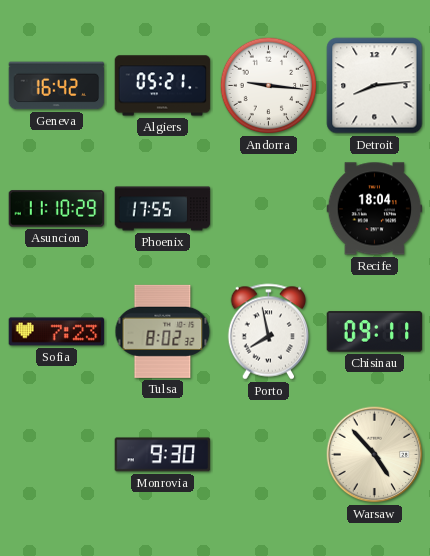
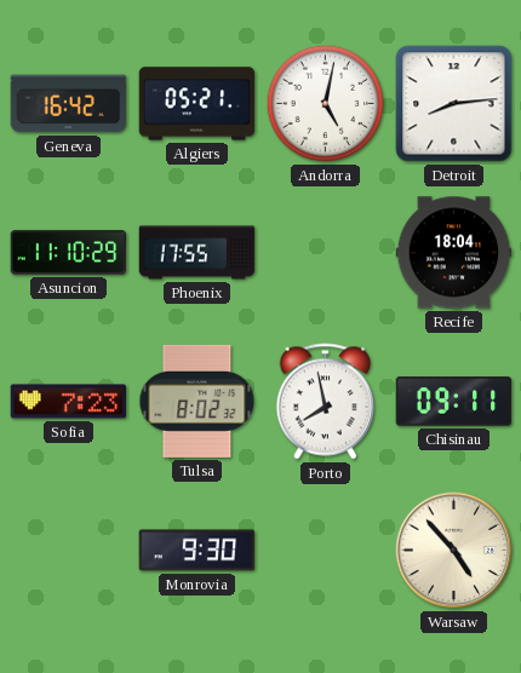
Andorra: 9:16 -> 5:02 (326, 104)
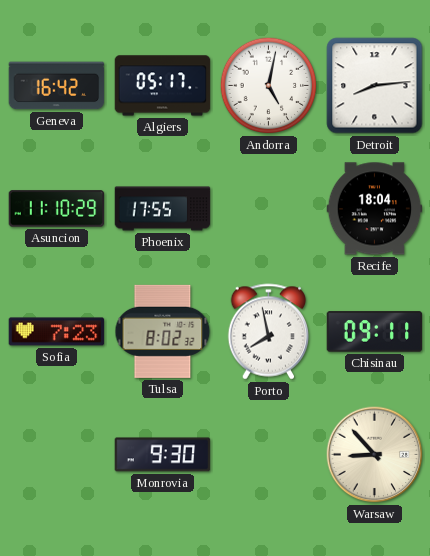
Algiers: 05:21 -> 05:17 (163, 86)
Warsaw: 4:53 -> 8:53 (375, 455)
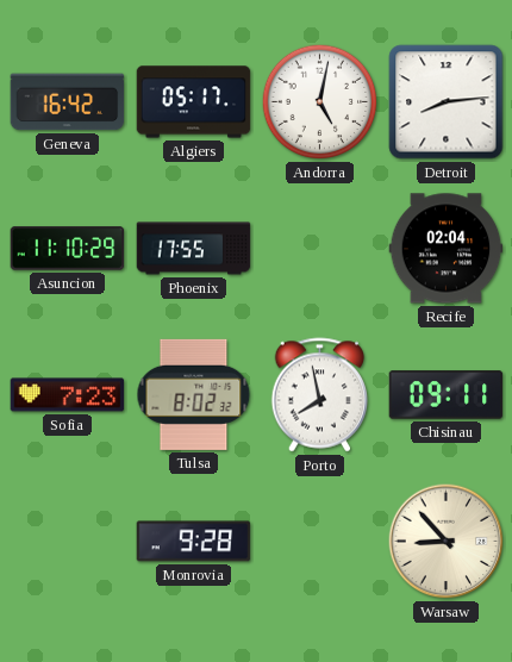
Recife: 18:04 -> 02:04 (447, 249)
Monrovia: 9:30 -> 9:28 (194, 542)
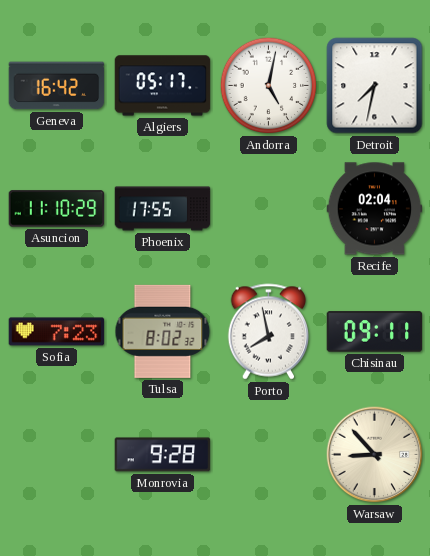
Detroit: 8:14 -> 7:32 (375, 86)
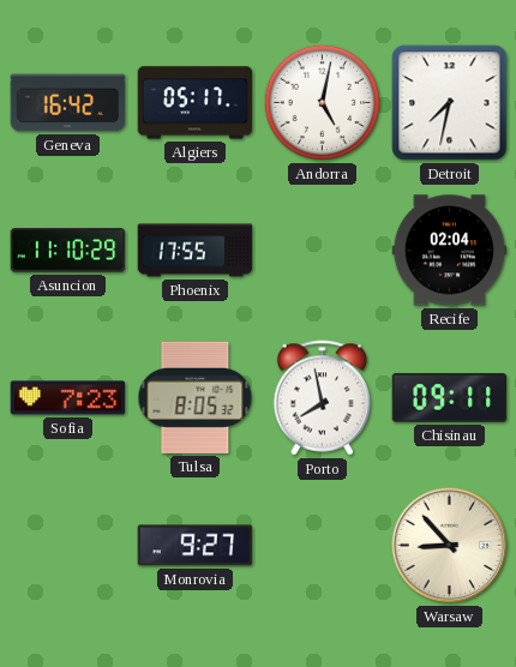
Tulsa: 8:02 -> 8:05 (196, 397)
Monrovia: 9:28 -> 9:27 (196, 546)
